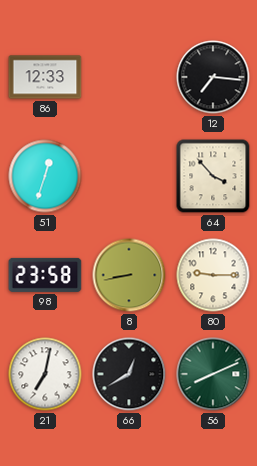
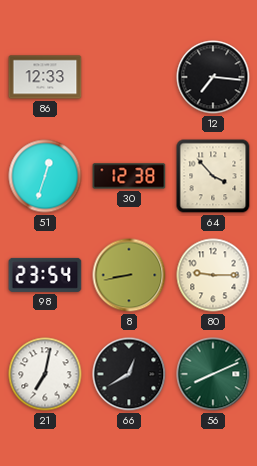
30: none -> 12:38 (129, 176)
98: 23:58 -> 23:54 (45, 275)
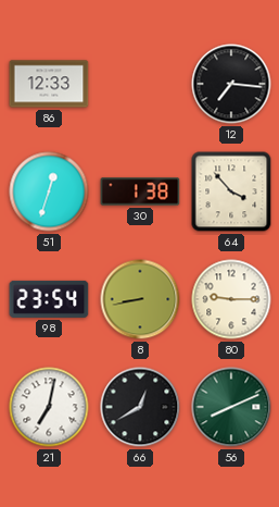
30: 12:38 -> 1:38 (140, 191)
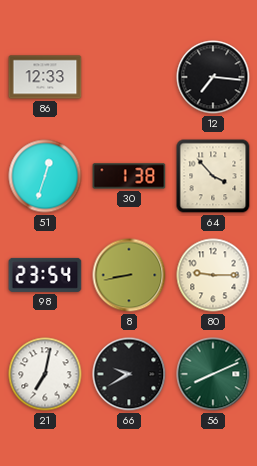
66: 12:40 -> 9:40 (129, 374)
